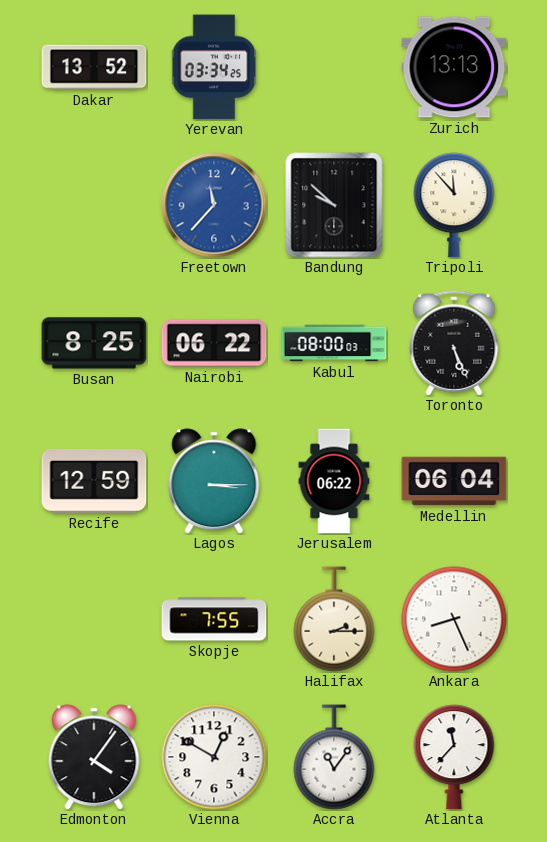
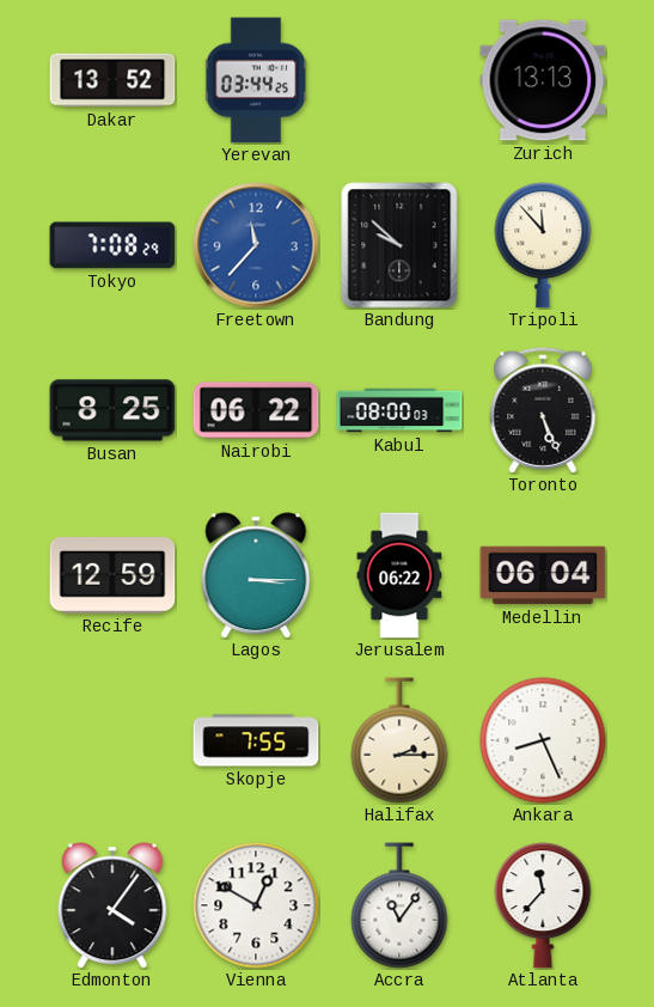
Yerevan: 03:34 -> 03:44 (256, 80)
Tokyo: none -> 7:08 (112, 245)
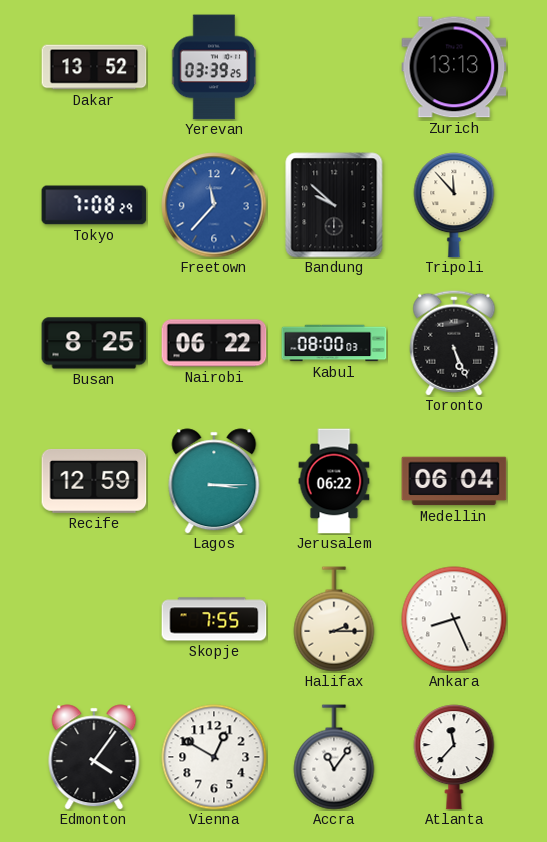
Yerevan: 03:44 -> 03:39 (214, 67)
